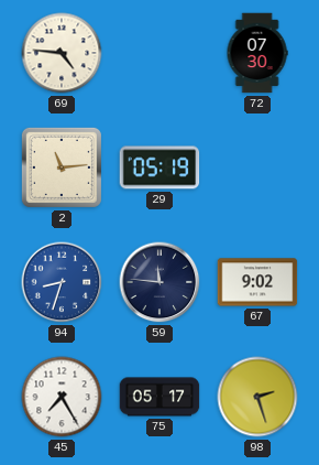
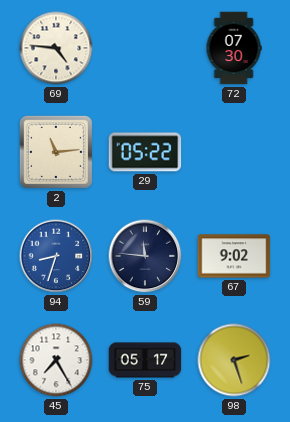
29: 05:19 -> 05:22 (145, 152)
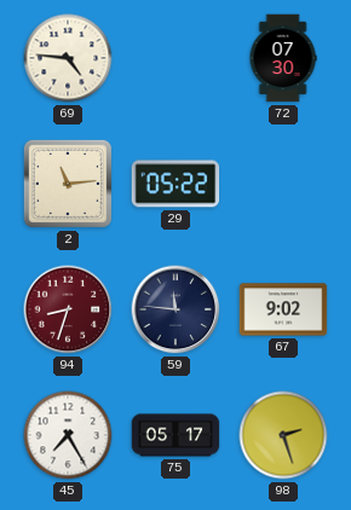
94 dial: blue -> burgundy (68, 309)
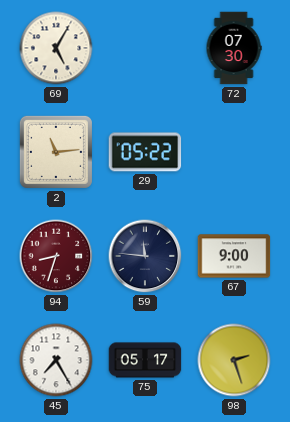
69: 4:46 -> 5:05 (56, 48)
67: 9:02 -> 9:00 (234, 256)
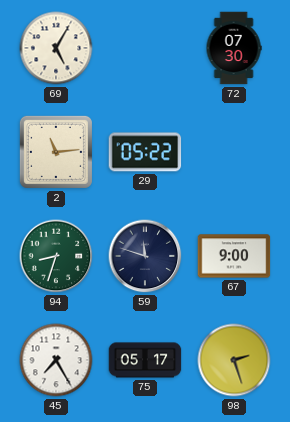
94 dial: burgundy -> green (56, 256)
59: 11:46 -> 11:48 (145, 256)
